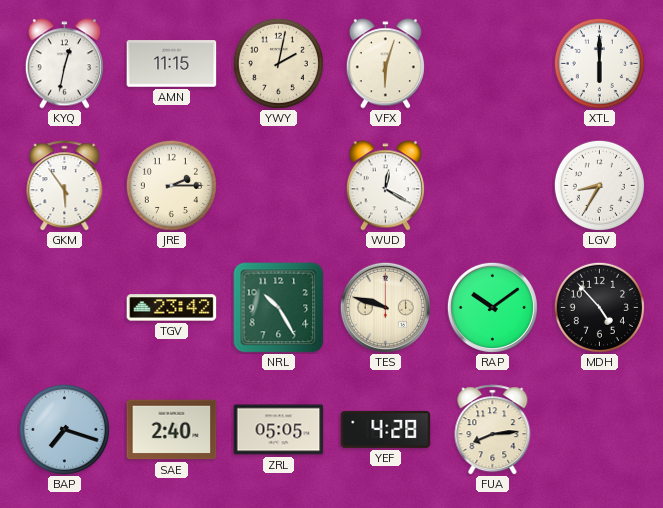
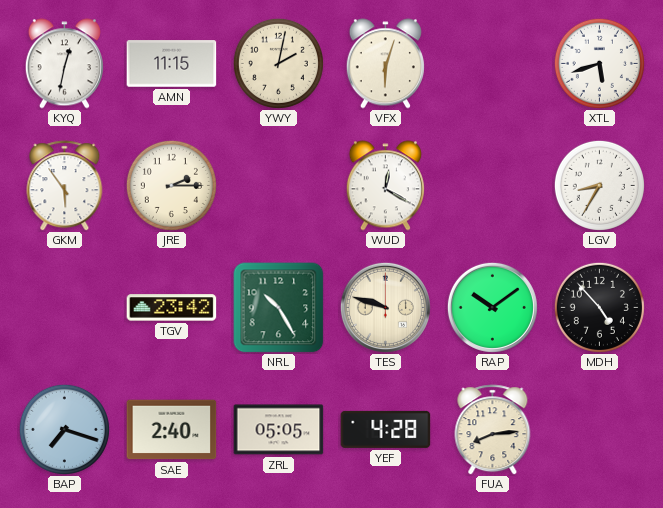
XTL: 6:00 -> 5:42 (599, 63)
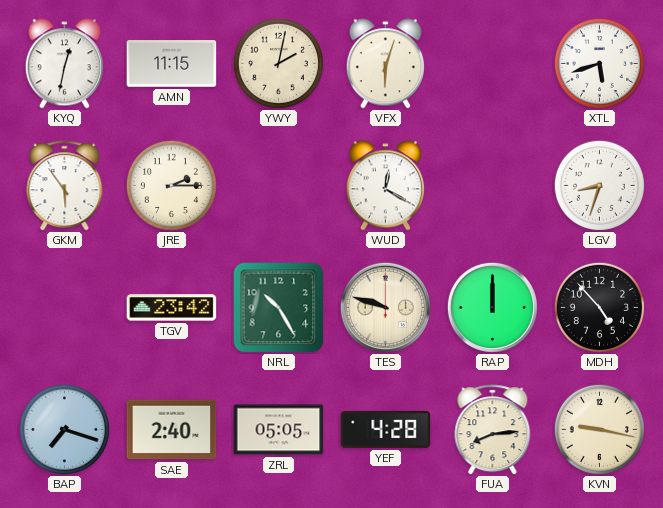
LGV: 8:35 -> 8:33 (599, 185)
RAP: 10:09 -> 12:00 (492, 307)
KVN: none -> 9:17 (599, 429)
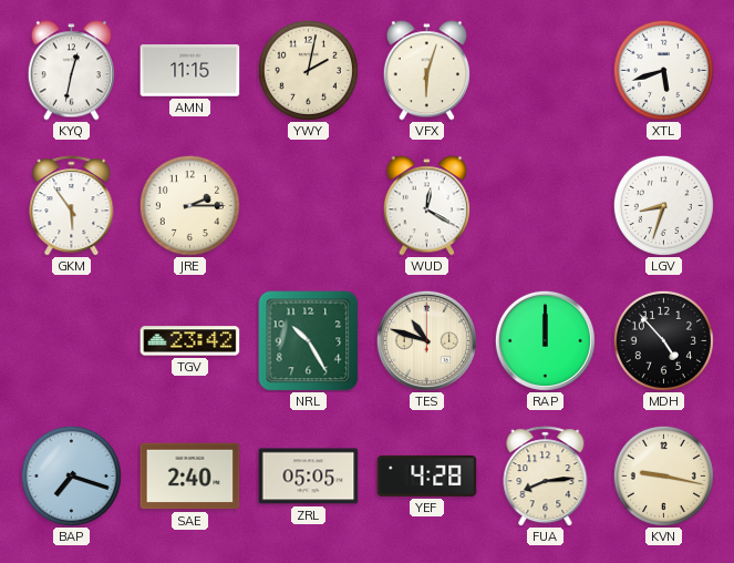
TES: 9:48 -> 10:48 (426, 340)
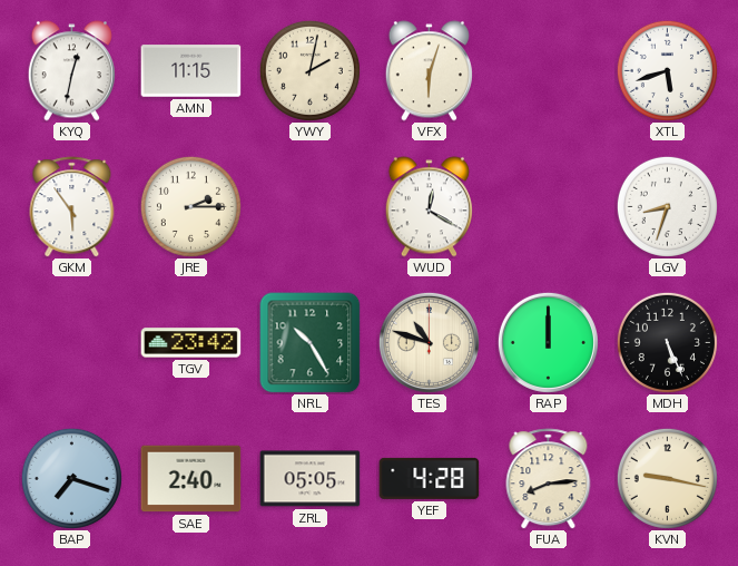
MDH: 4:53 -> 5:26 (667, 342)
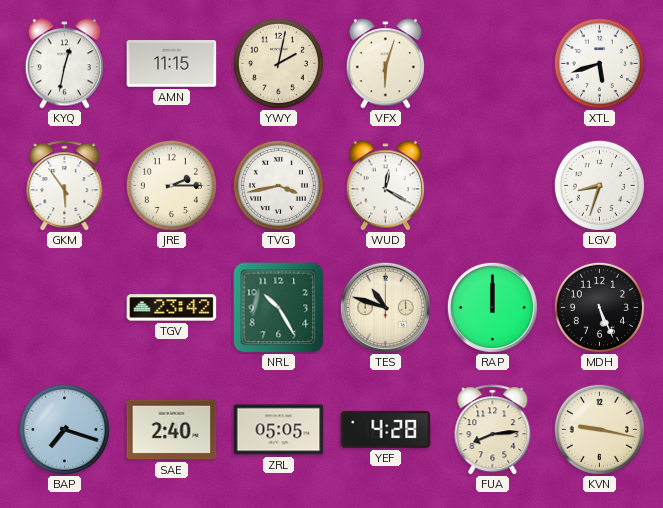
TVG: none -> 3:43 (278, 185)
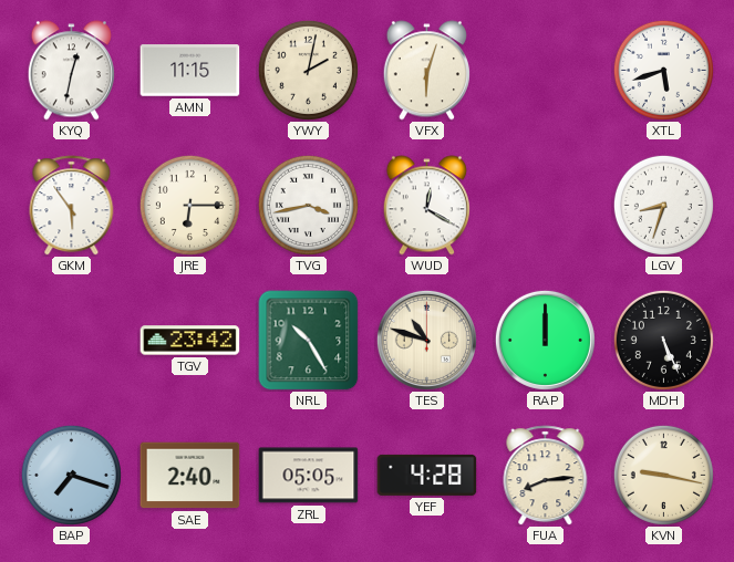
JRE: 2:15 -> 6:15 (189, 205)
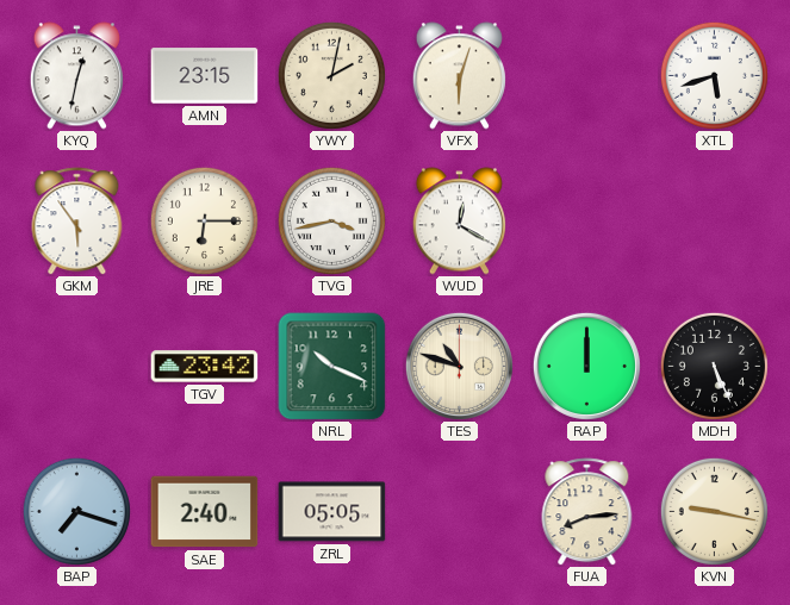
AMN: 11:15 -> 23:15 (205, 76)
LGV: 8:33 -> none (663, 205)
NRL: 10:25 -> 10:19 (332, 367)
YEF: 4:28 -> none (427, 475)
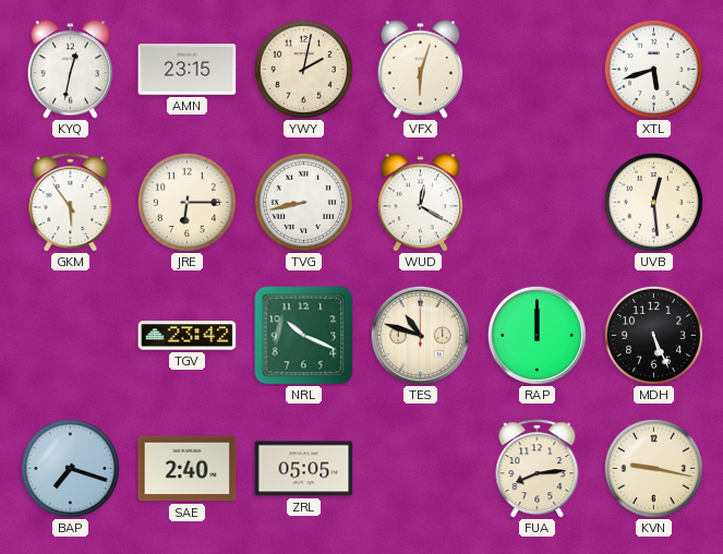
TVG: 3:43 -> 8:43 (303, 202)
UVB: none -> 12:29 (653, 202)
